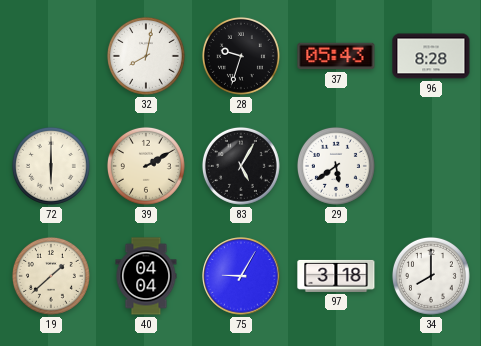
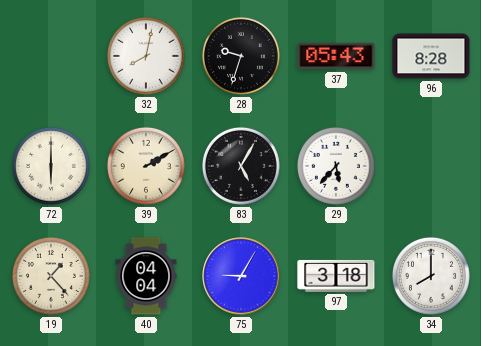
29: 5:39 -> 5:37 (336, 166)
19: 1:38 -> 1:23 (51, 276)
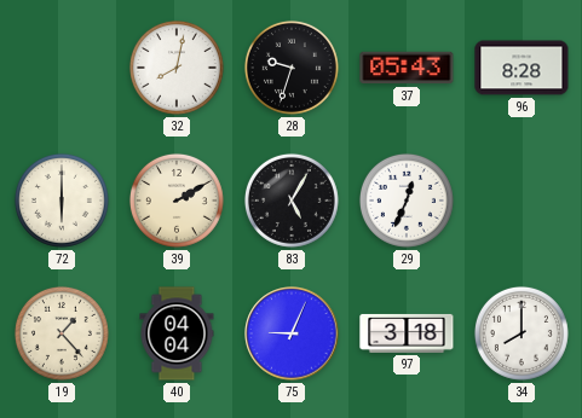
29: 5:37 -> 12:34 (407, 201)
75: 9:05 -> 9:04 (292, 333)
